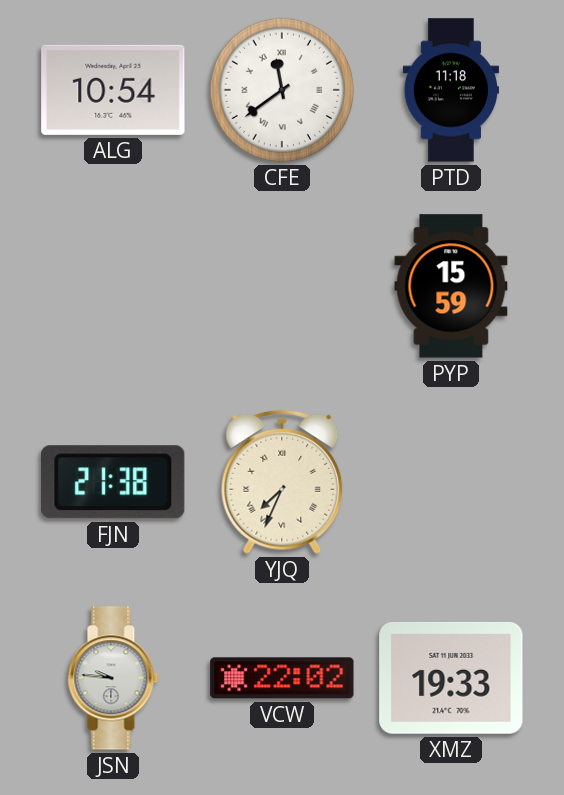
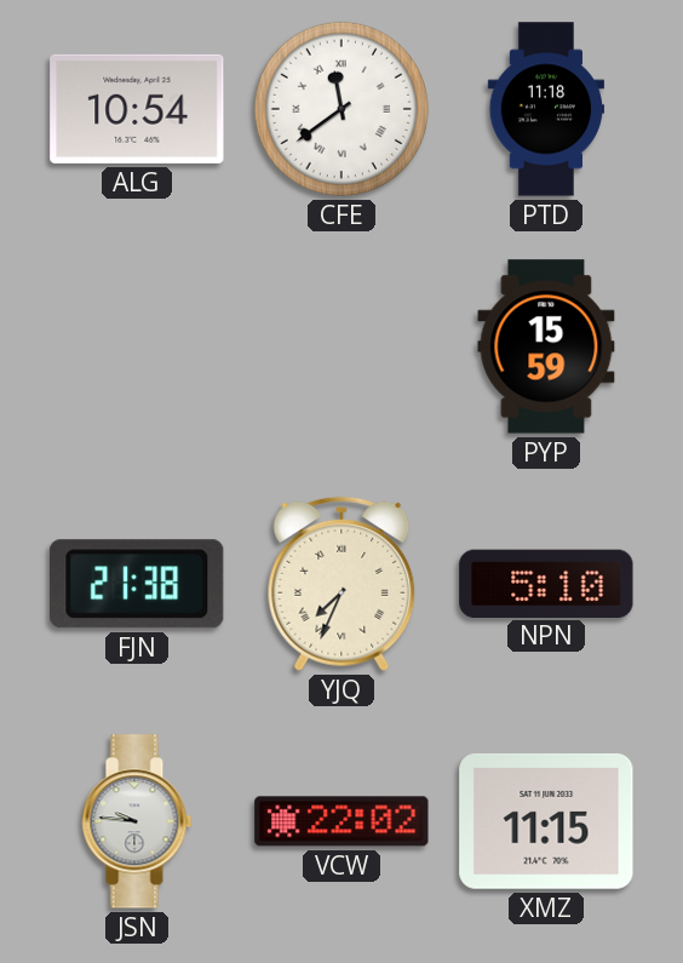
NPN: none -> 5:10 (546, 583)
XMZ: 19:33 -> 11:15 (546, 821)
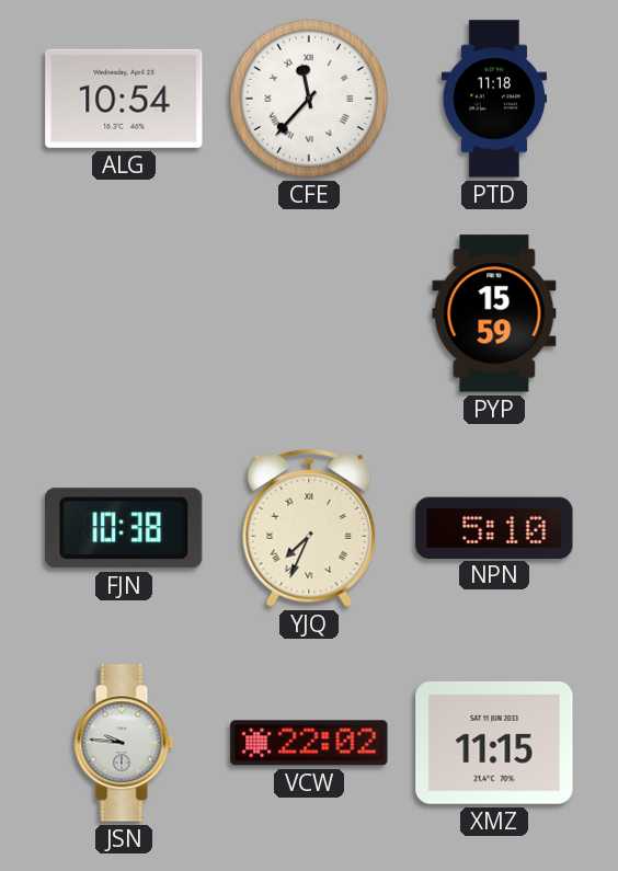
CFE: 11:39 -> 11:37 (309, 99)
FJN: 21:38 -> 10:38 (124, 528)
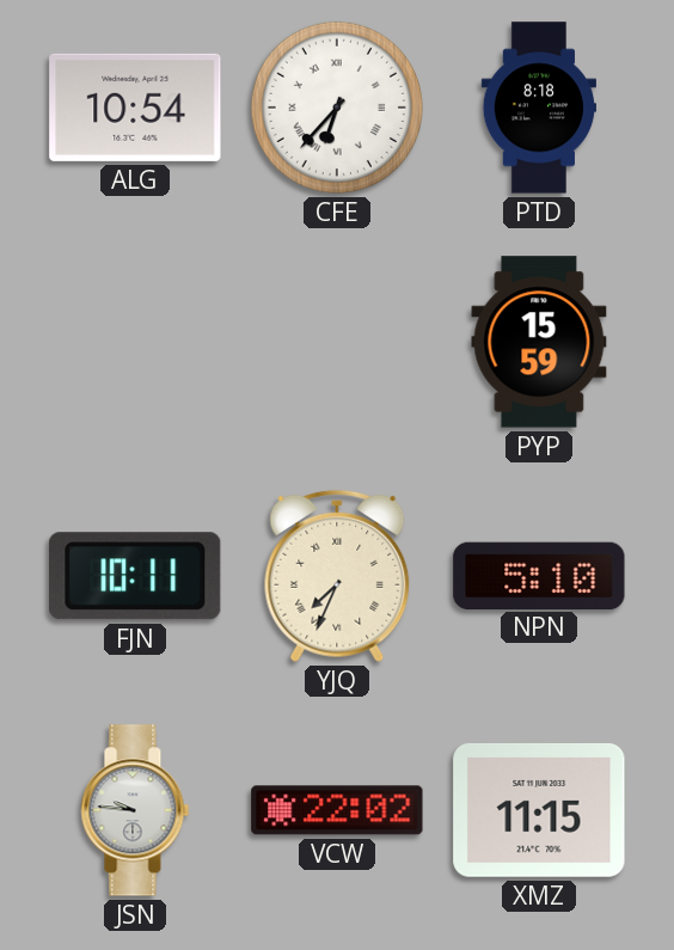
CFE: 11:37 -> 6:37 (337, 108)
PTD: 11:18 -> 8:18 (538, 108)
FJN: 10:38 -> 10:11 (135, 576)
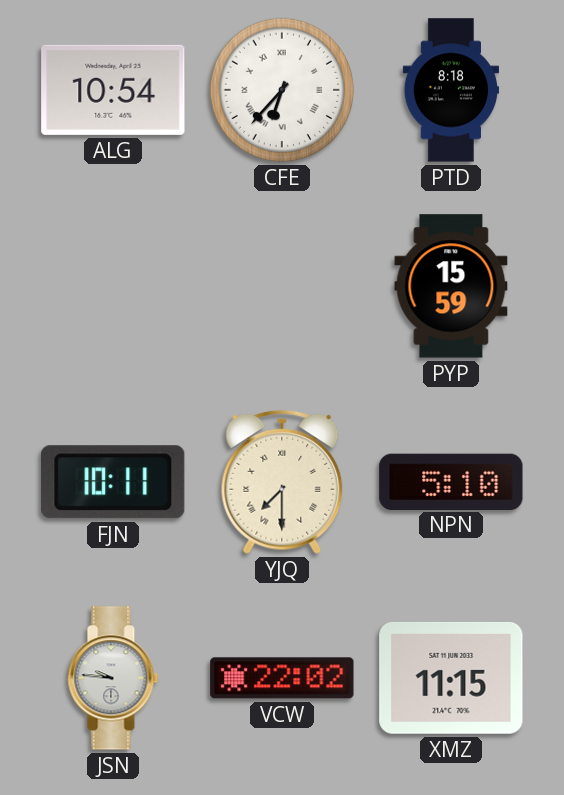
YJQ: 7:34 -> 7:30 (282, 482)
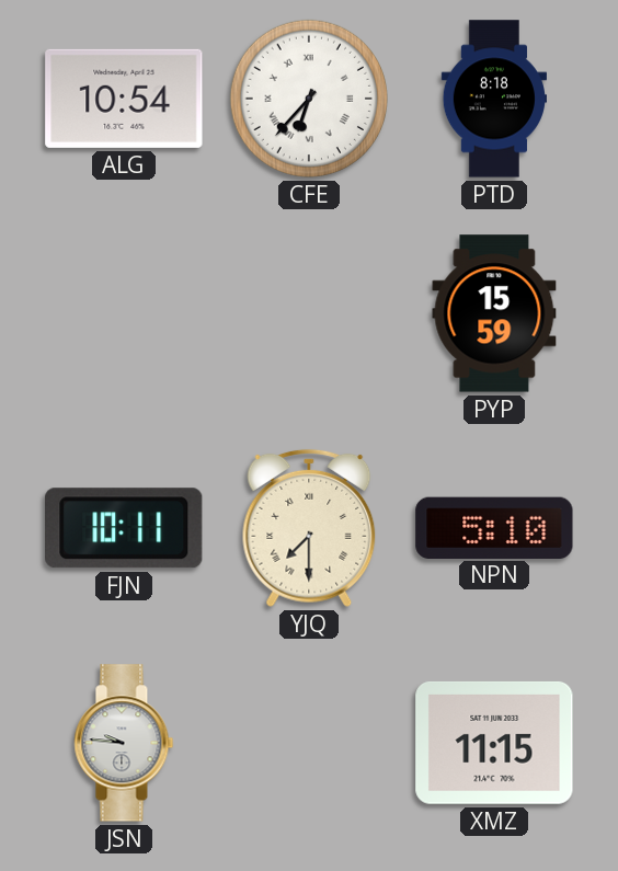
VCW: 22:02 -> none (282, 678)
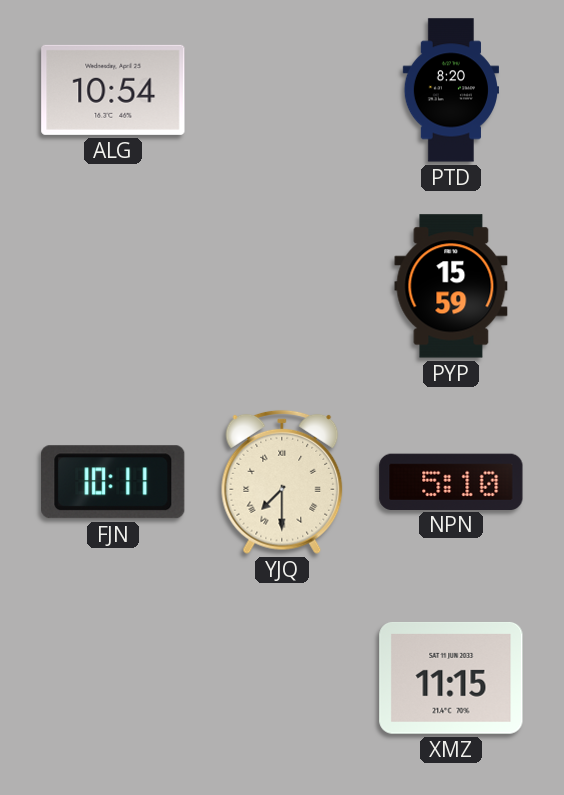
CFE: 6:37 -> none (309, 99)
PTD: 8:18 -> 8:20 (450, 90)
JSN: 9:46 -> none (124, 743)
